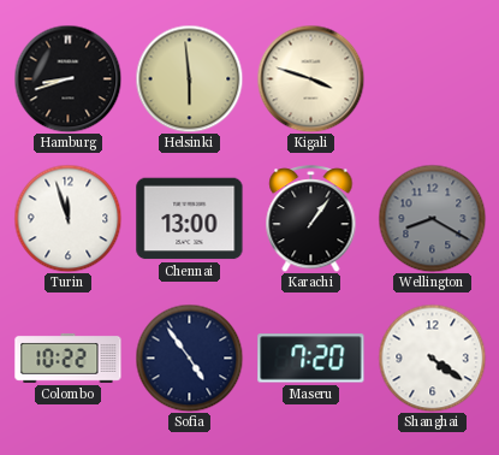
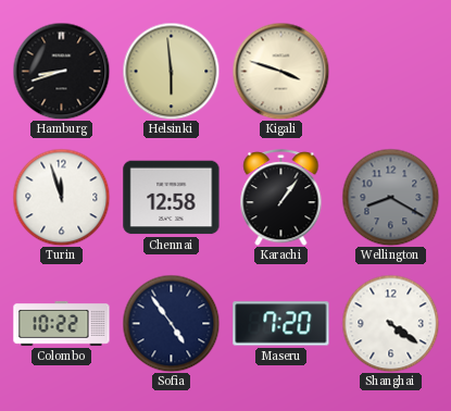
Chennai: 13:00 -> 12:58 (172, 198)
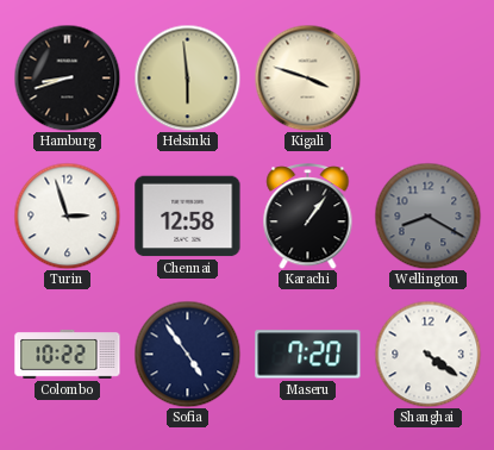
Turin: 11:57 -> 2:57 (67, 215)
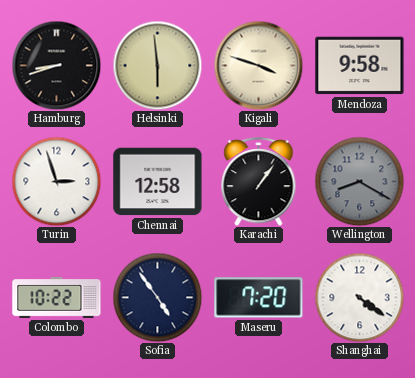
Mendoza: none -> 9:58 (360, 66)
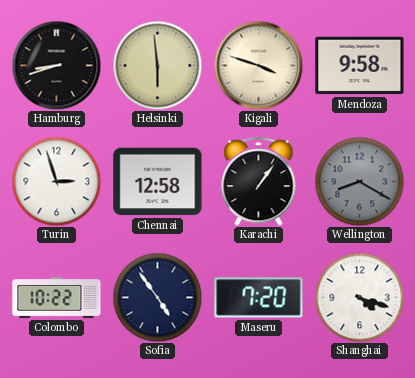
Shanghai: 4:21 -> 4:18 (359, 297)
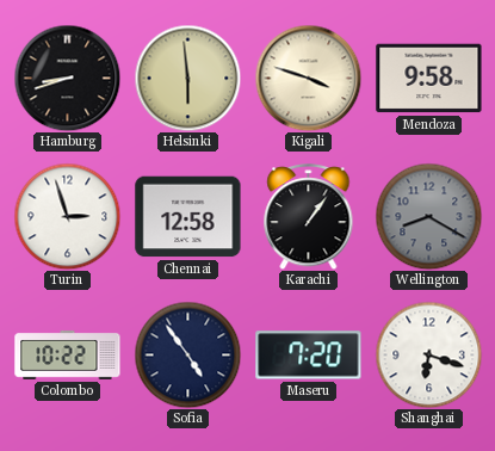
Shanghai: 4:18 -> 6:18 (428, 354)
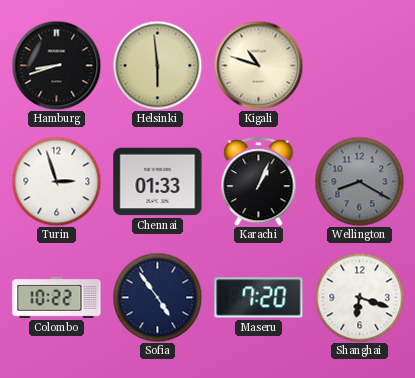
Kigali: 3:48 -> 10:48 (258, 65)
Mendoza: 9:58 -> none (429, 79)
Chennai: 12:58 -> 01:33 (158, 182)
Karachi: 1:06 -> 1:04 (259, 182)
